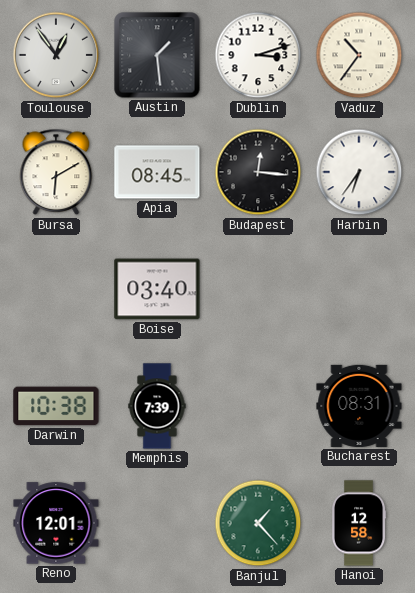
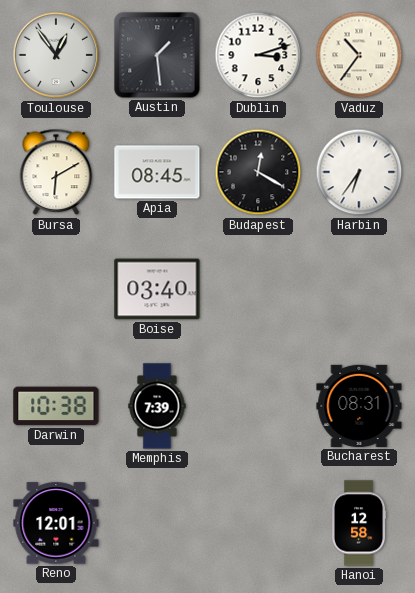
Budapest: 12:16 -> 12:20 (258, 172)
Banjul: 1:23 -> none (258, 523)
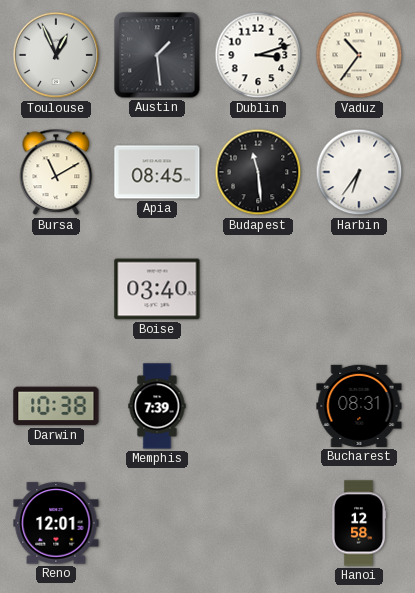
Toulouse: 12:54 -> 12:56 (56, 55)
Bursa: 6:10 -> 11:10 (56, 172)
Budapest: 12:20 -> 11:29 (258, 172)
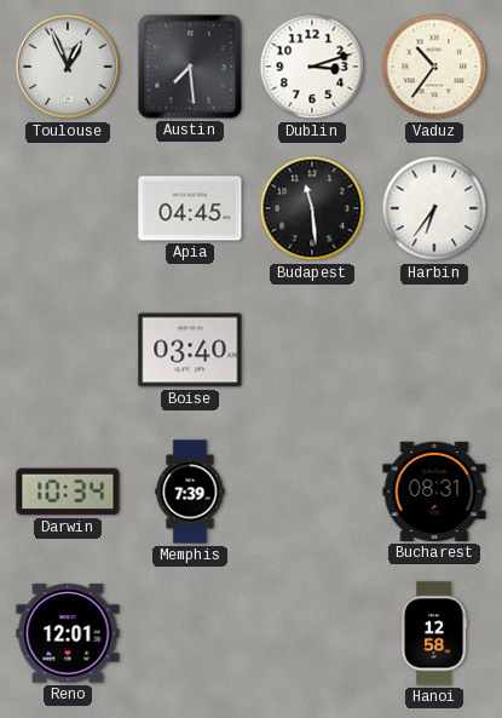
Austin: 1:29 -> 7:29 (190, 67)
Bursa: 11:10 -> none (56, 172)
Apia: 08:45 -> 04:45 (190, 208)
Darwin: 10:38 -> 10:34 (68, 492)
